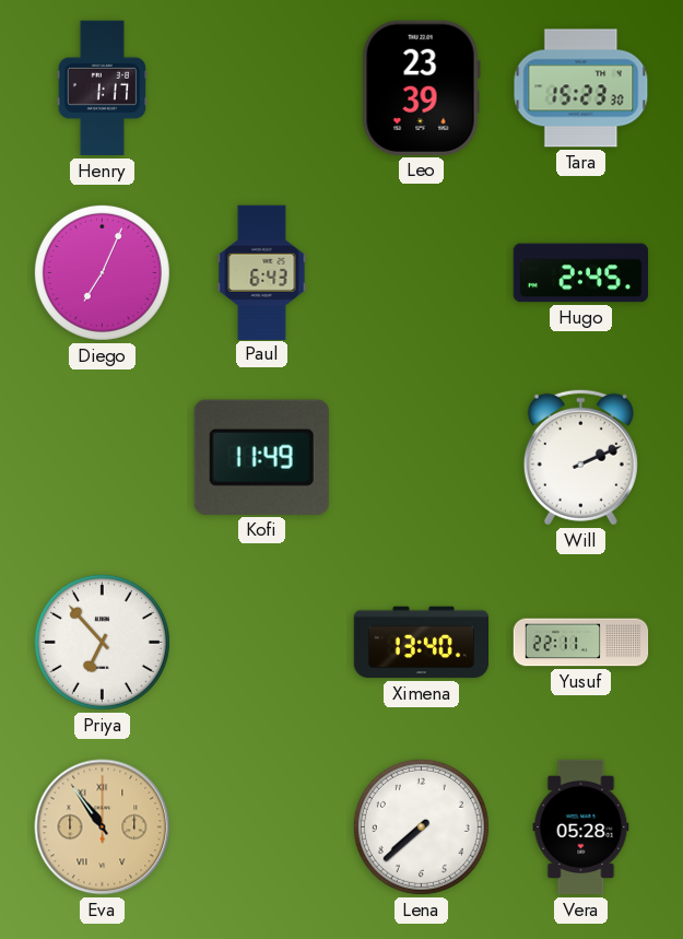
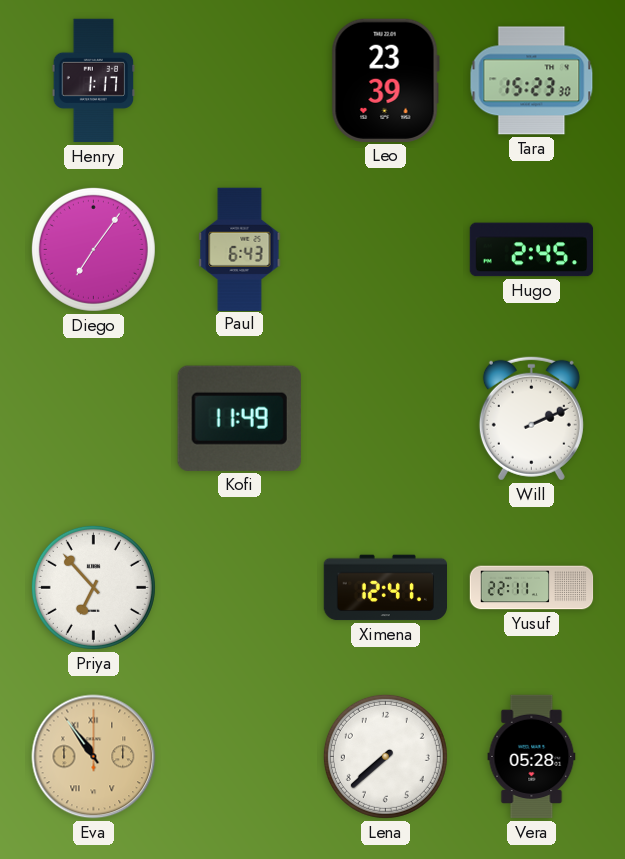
Diego: 7:04 -> 7:06 (93, 249)
Ximena: 13:40 -> 12:41 (385, 588)
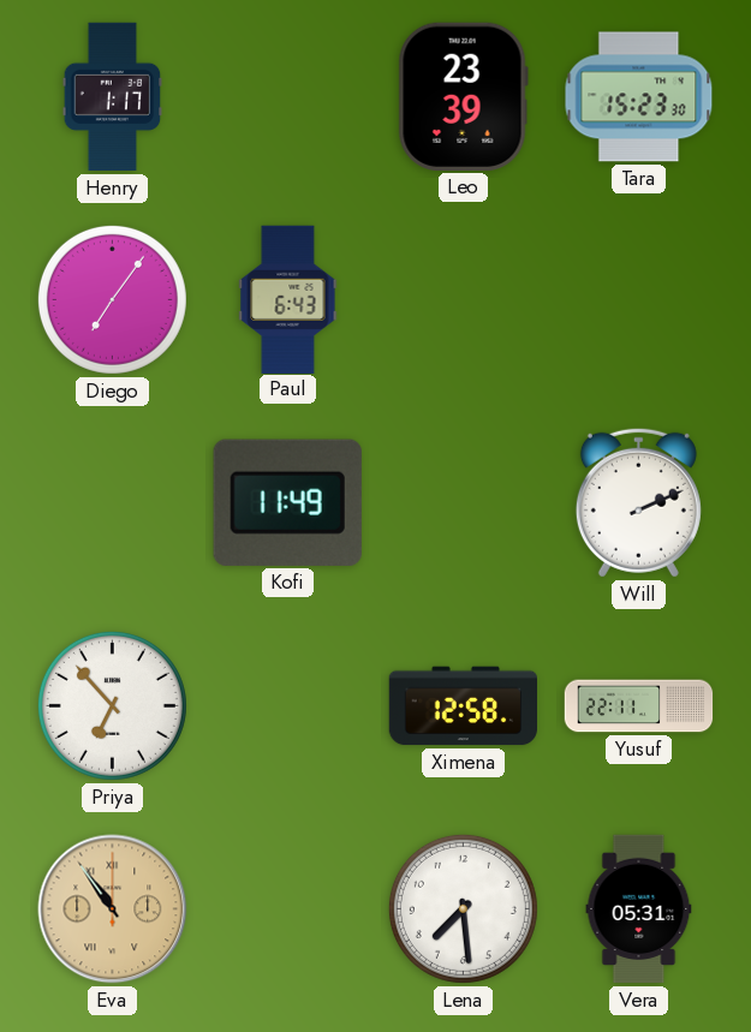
Hugo: 2:45 -> none (532, 250)
Ximena: 12:41 -> 12:58 (463, 706)
Lena: 7:38 -> 7:29 (463, 908)
Vera: 05:28 -> 05:31 (639, 909)
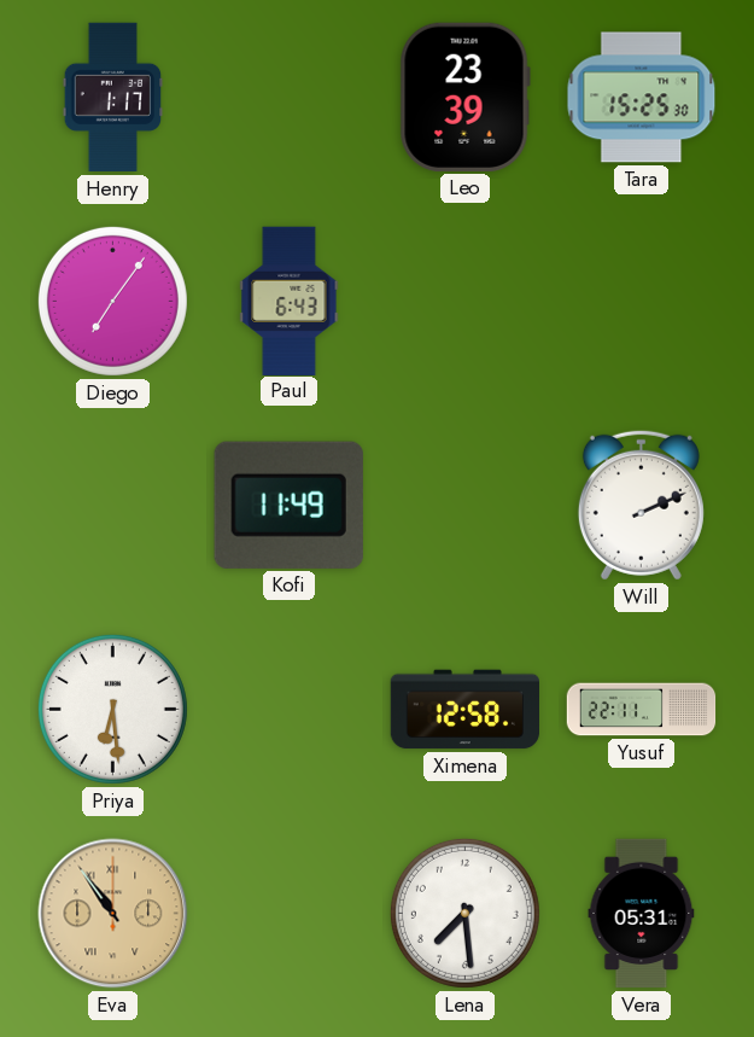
Tara: 15:23 -> 15:25 (642, 98)
Priya: 6:53 -> 6:29 (112, 709)
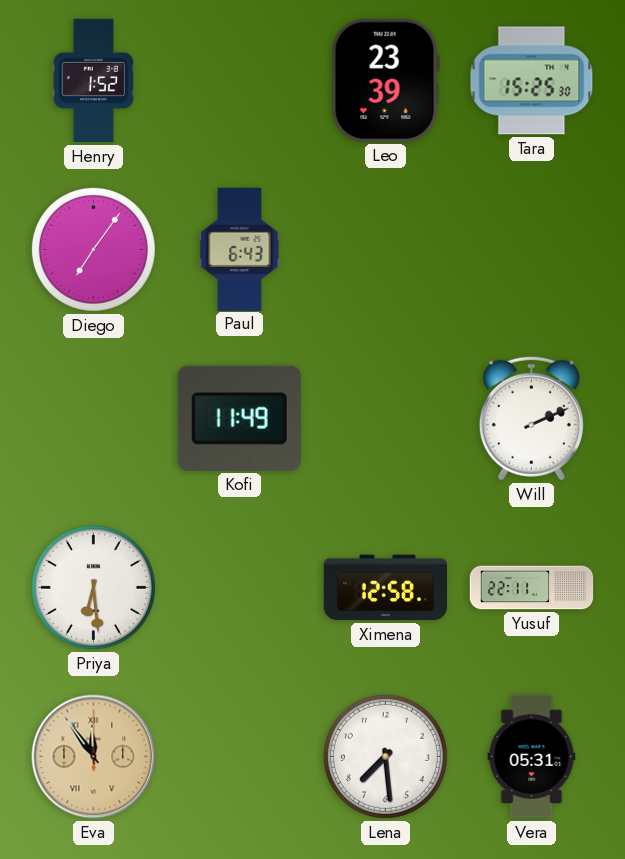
Henry: 1:17 -> 1:52 (94, 81)
Eva: 10:54 -> 11:54 (94, 757)
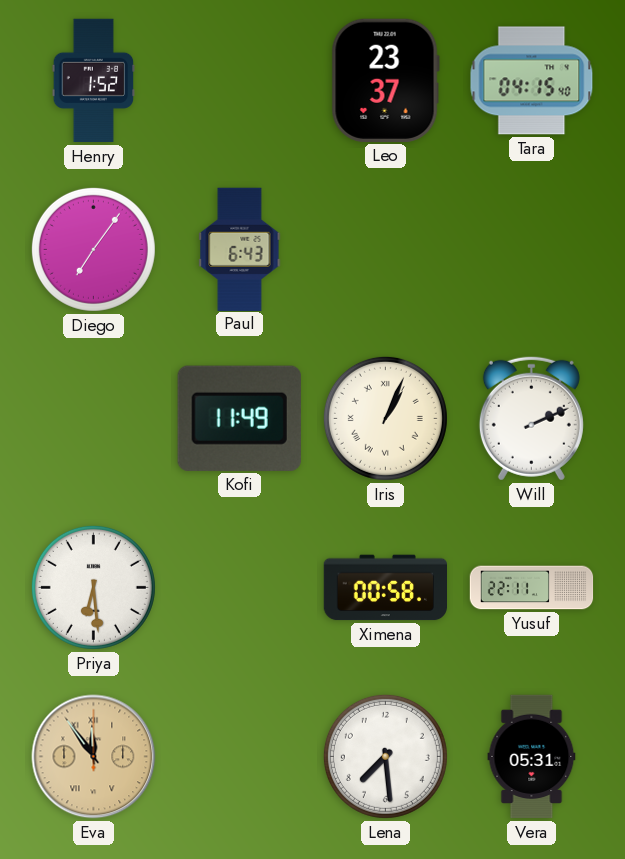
Leo: 23:39 -> 23:37 (385, 80)
Tara: 15:25 -> 04:15 (532, 81)
Iris: none -> 1:04 (385, 418)
Ximena: 12:58 -> 00:58 (385, 588)
